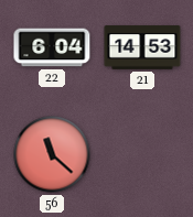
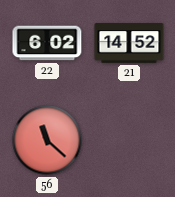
22: 6:04 -> 6:02 (47, 43)
21: 14:53 -> 14:52 (129, 43)
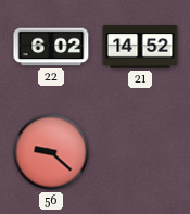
56: 11:22 -> 9:22 (51, 152)
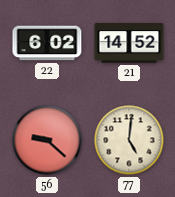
77: none -> 5:01 (129, 140)
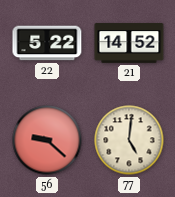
22: 6:02 -> 5:22 (47, 43)
